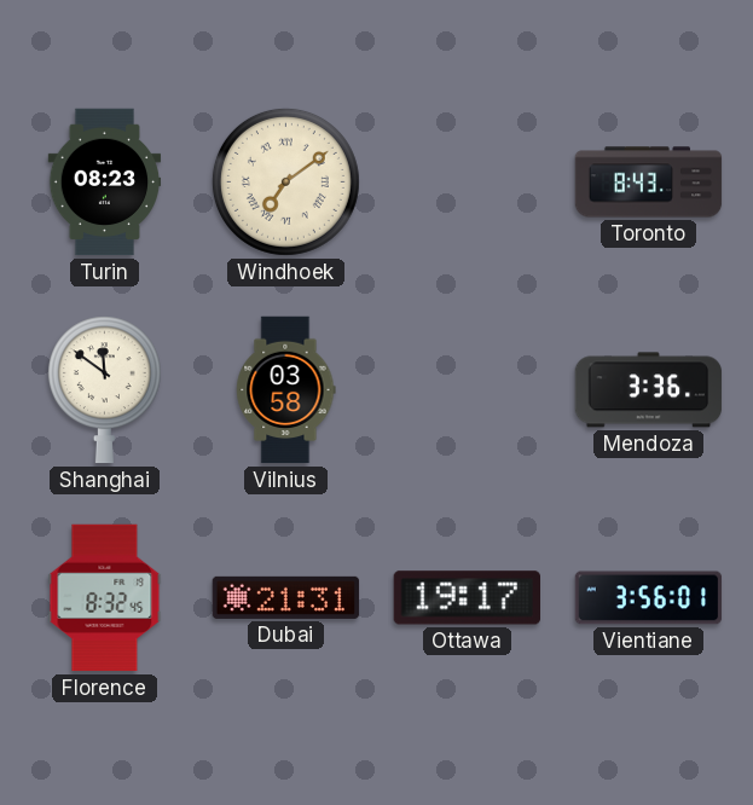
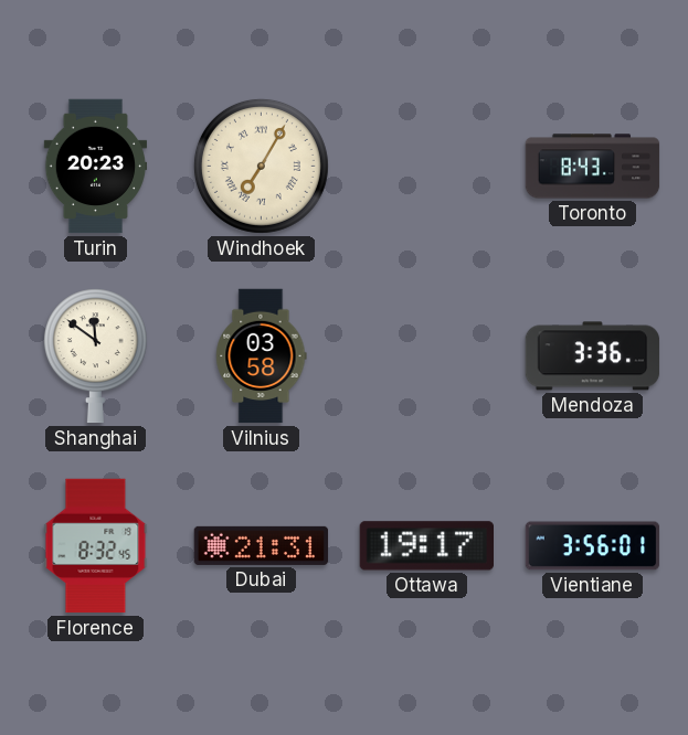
Turin: 08:23 -> 20:23 (96, 167)
Windhoek: 7:09 -> 7:05 (261, 166)
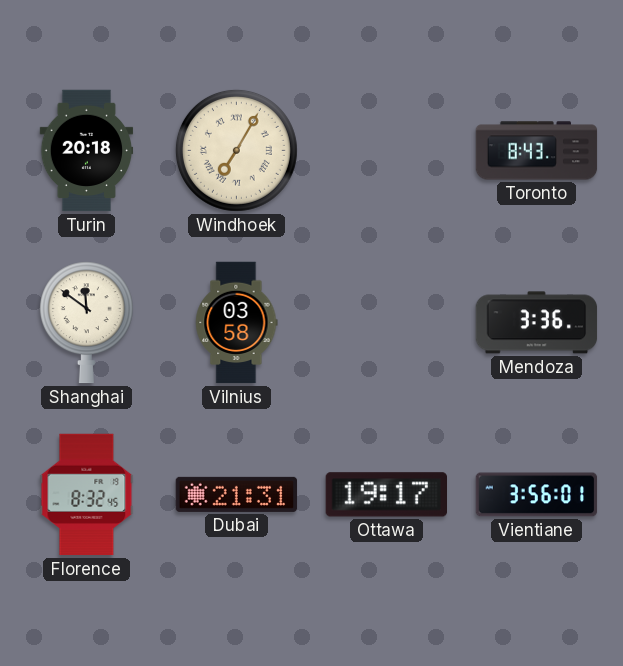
Turin: 20:23 -> 20:18 (87, 151)
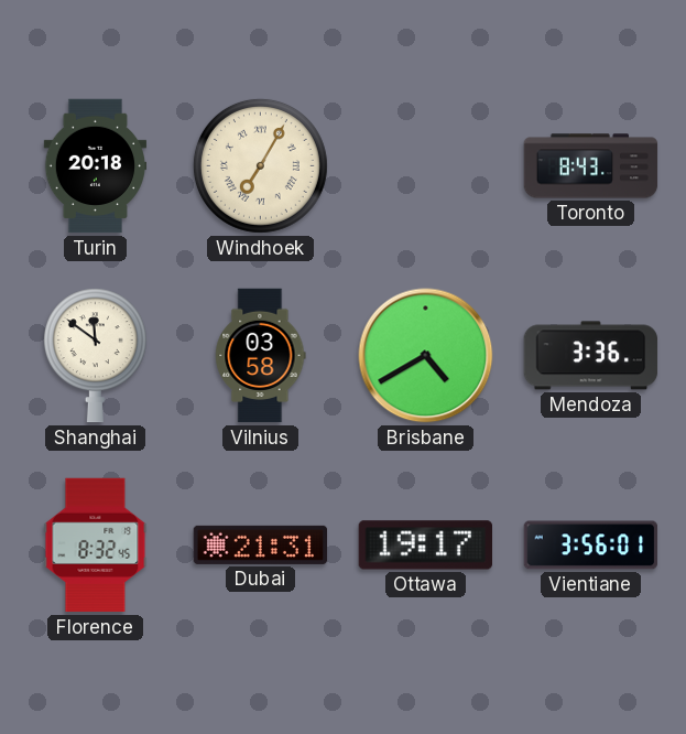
Brisbane: none -> 4:40 (426, 356)
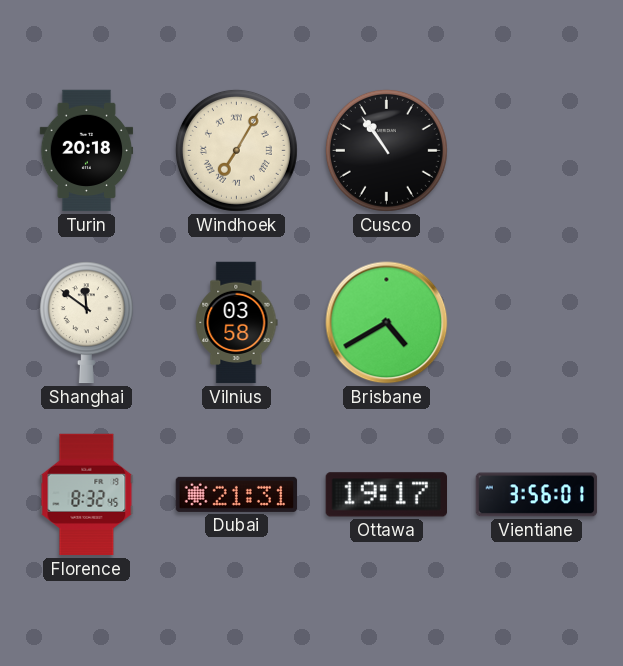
Cusco: none -> 10:54 (386, 150)
Toronto: 8:43 -> none (591, 166)
Mendoza: 3:36 -> none (591, 356)
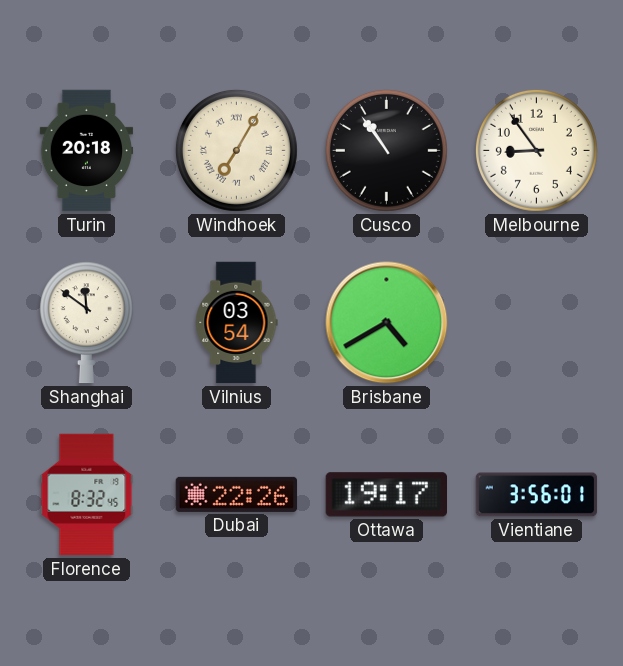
Melbourne: none -> 8:54 (536, 150)
Vilnius: 03:58 -> 03:54 (237, 323)
Dubai: 21:31 -> 22:26 (237, 494)
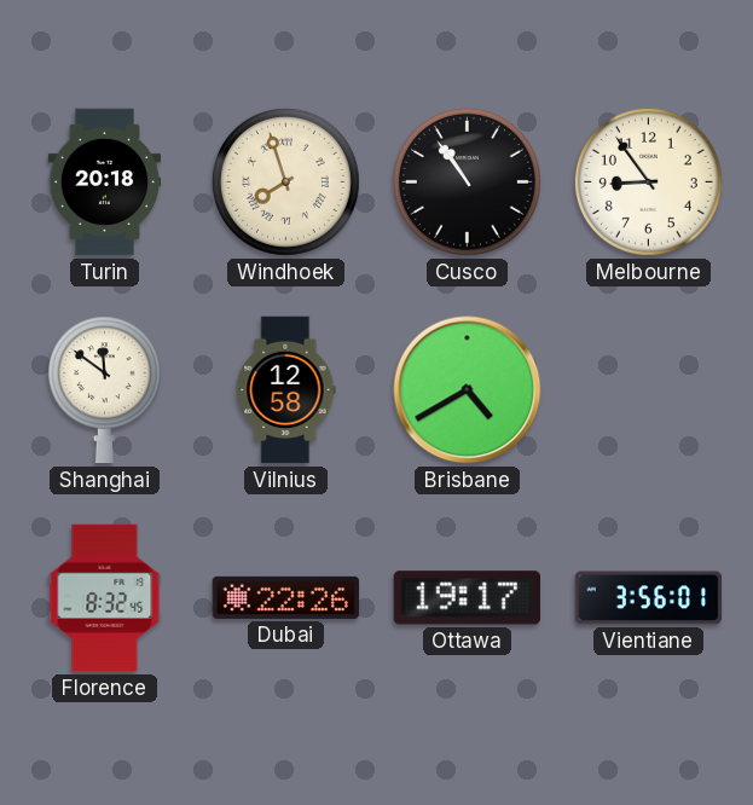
Windhoek: 7:05 -> 7:57 (285, 181)
Vilnius: 03:54 -> 12:58 (286, 390)
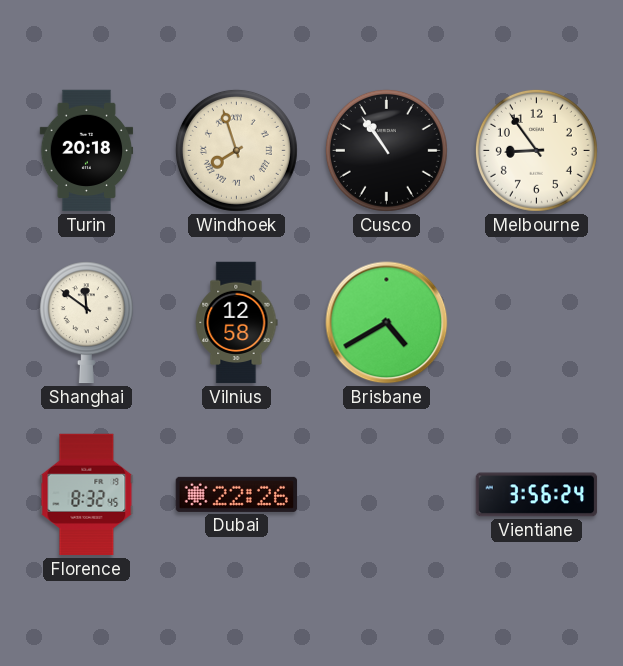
Ottawa: 19:17 -> none (467, 598)
Vientiane: 3:56:01 -> 3:56:24 (537, 495)
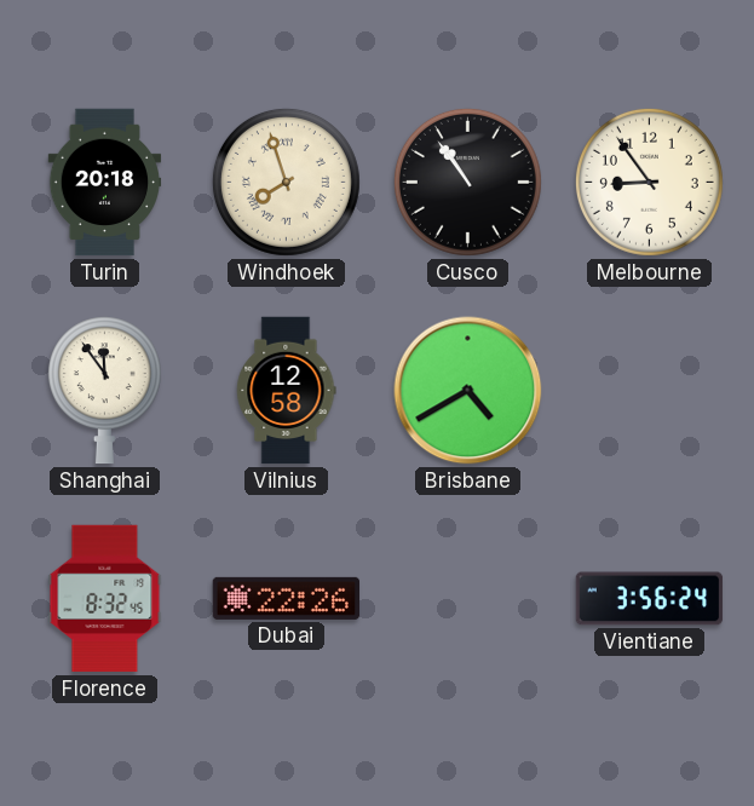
Shanghai: 11:51 -> 11:54 (104, 391)
